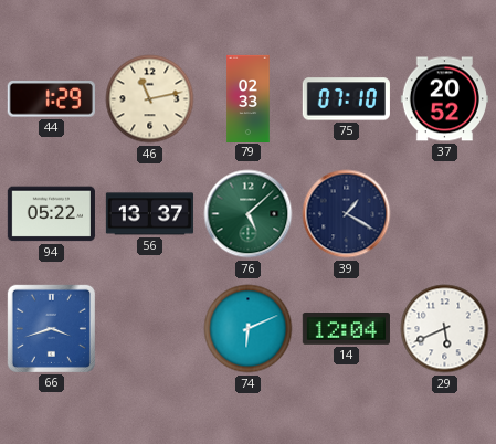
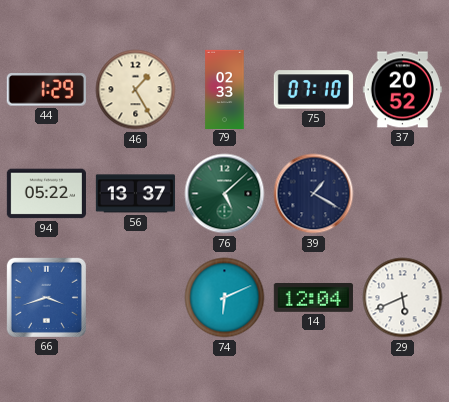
46: 11:13 -> 1:25 (136, 90)
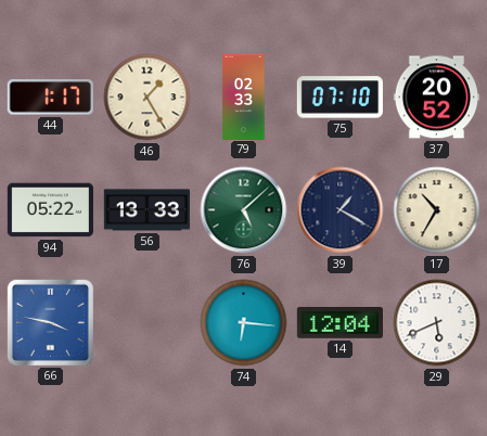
44: 1:29 -> 1:17 (50, 98)
56: 13:37 -> 13:33 (146, 210)
17: none -> 10:35 (437, 210)
66: 3:42 -> 3:47 (50, 322)
74: 6:11 -> 6:16 (244, 323)
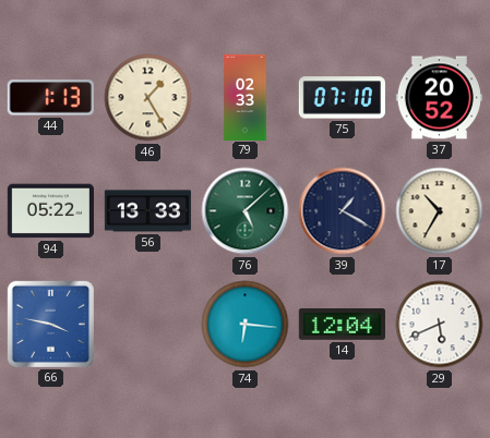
44: 1:17 -> 1:13 (50, 98)
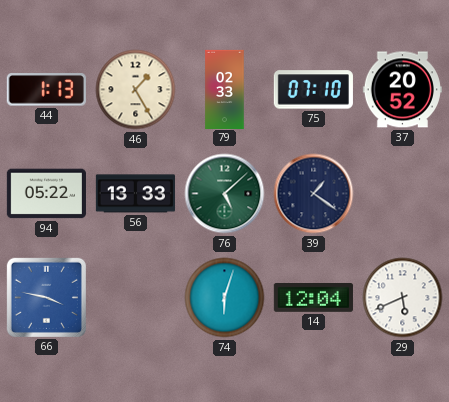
39: 1:20 -> 1:21 (314, 194)
17: 10:35 -> none (440, 211)
74: 6:16 -> 6:03 (225, 298)
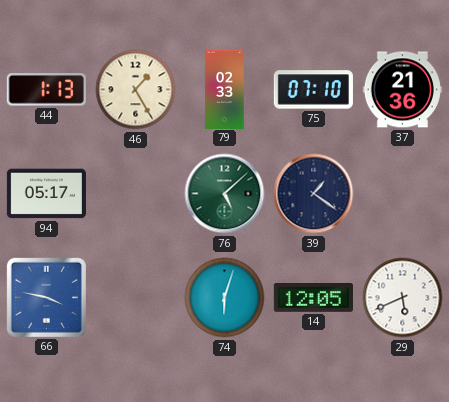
37: 20:52 -> 21:36 (402, 90)
94: 05:22 -> 05:17 (46, 194)
56: 13:33 -> none (135, 194)
14: 12:04 -> 12:05 (313, 298)
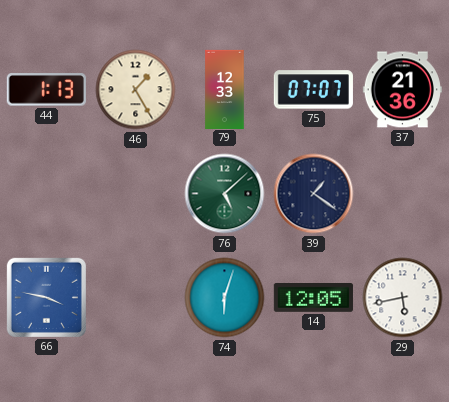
79: 02:33 -> 12:33 (225, 89)
75: 07:10 -> 07:07 (313, 90)
94: 05:17 -> none (46, 194)
29: 5:41 -> 5:43 (403, 298)
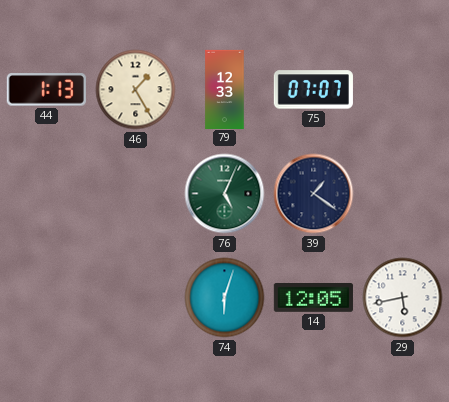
37: 21:36 -> none (402, 90)
76: 5:08 -> 5:04 (225, 194)
66: 3:47 -> none (46, 297)
